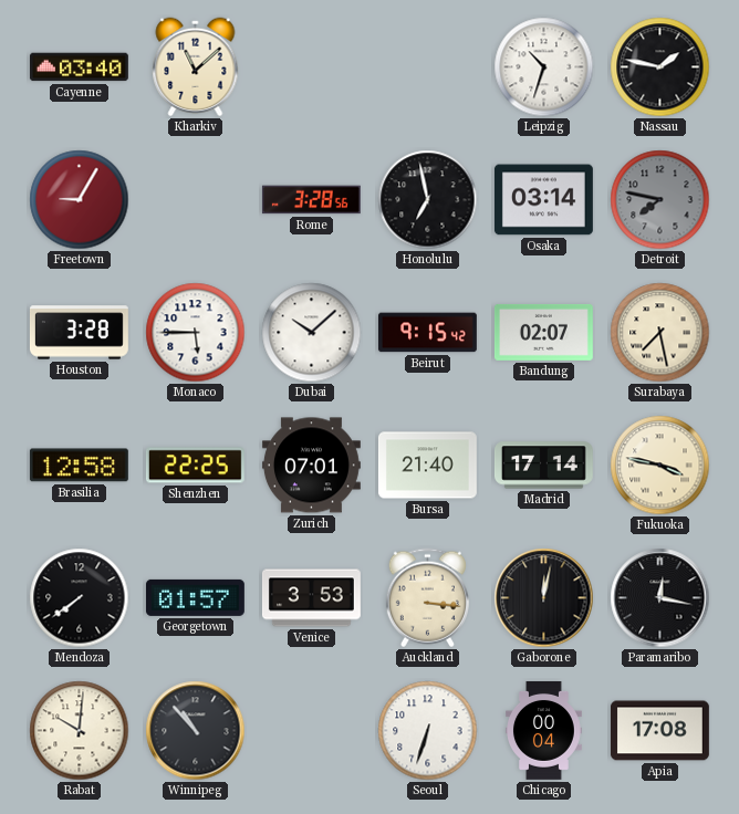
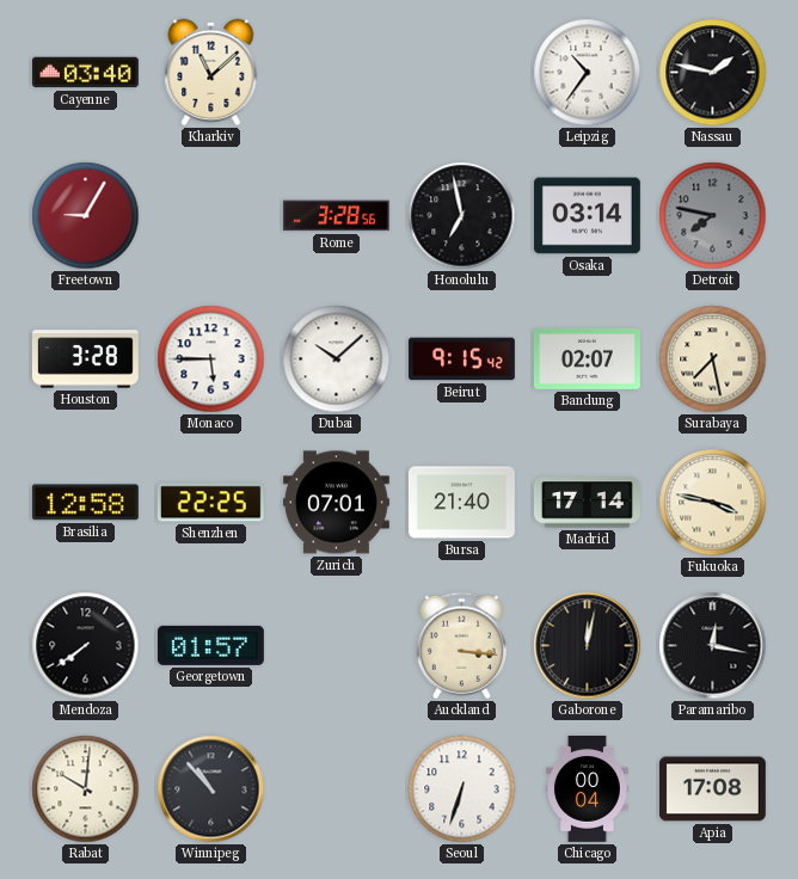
Leipzig: 10:33 -> 10:36 (588, 73)
Venice: 3:53 -> none (311, 598)
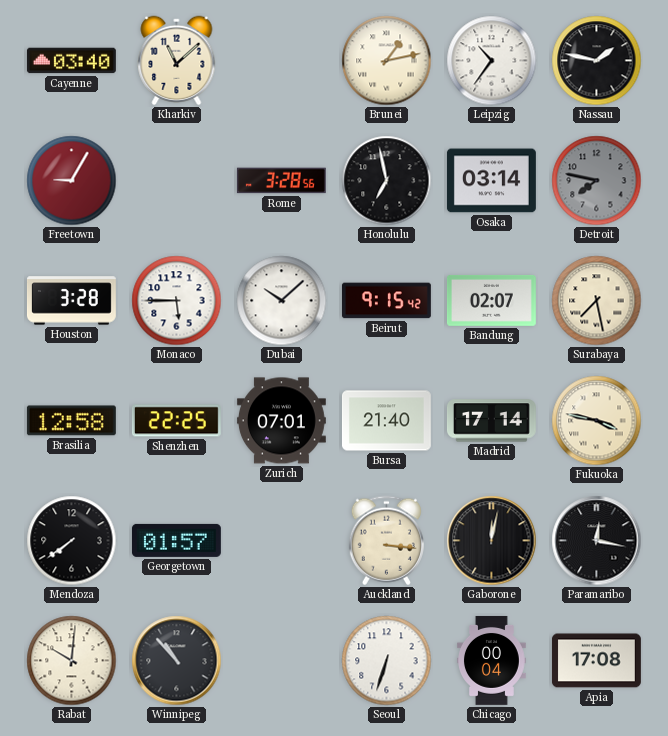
Brunei: none -> 1:13 (387, 61)
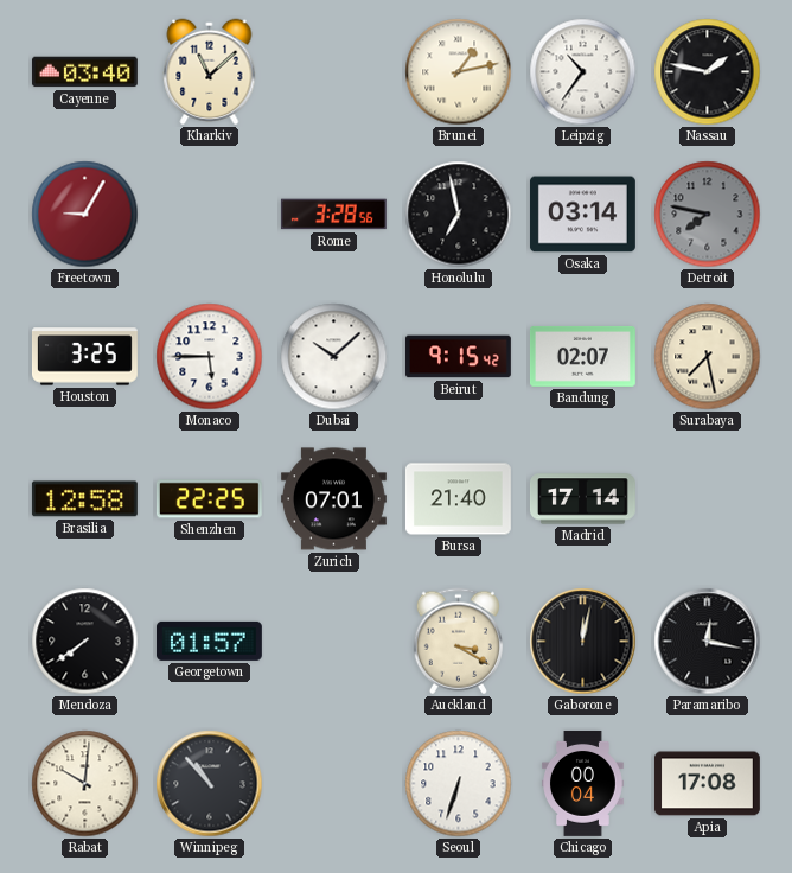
Houston: 3:28 -> 3:25 (84, 357)
Fukuoka: 3:47 -> none (597, 421)
Auckland: 3:16 -> 3:20 (458, 642)
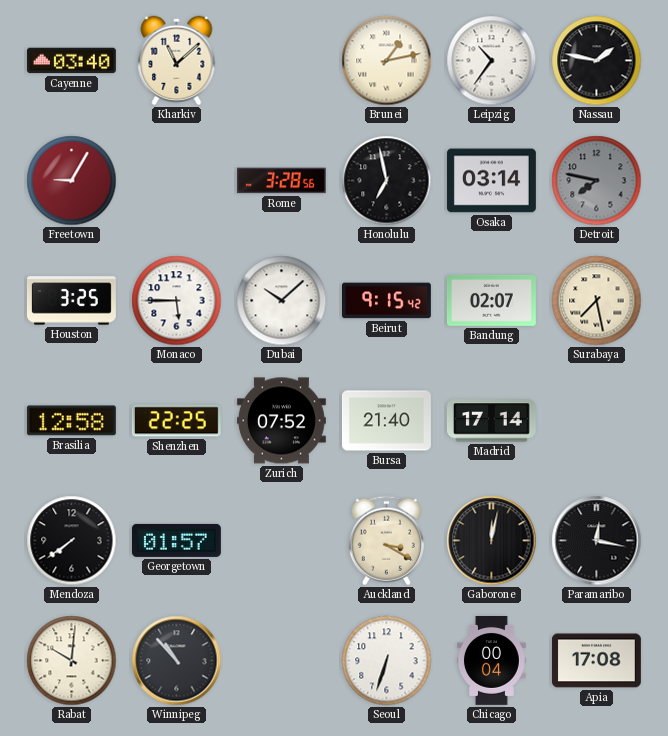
Zurich: 07:01 -> 07:52 (281, 421)
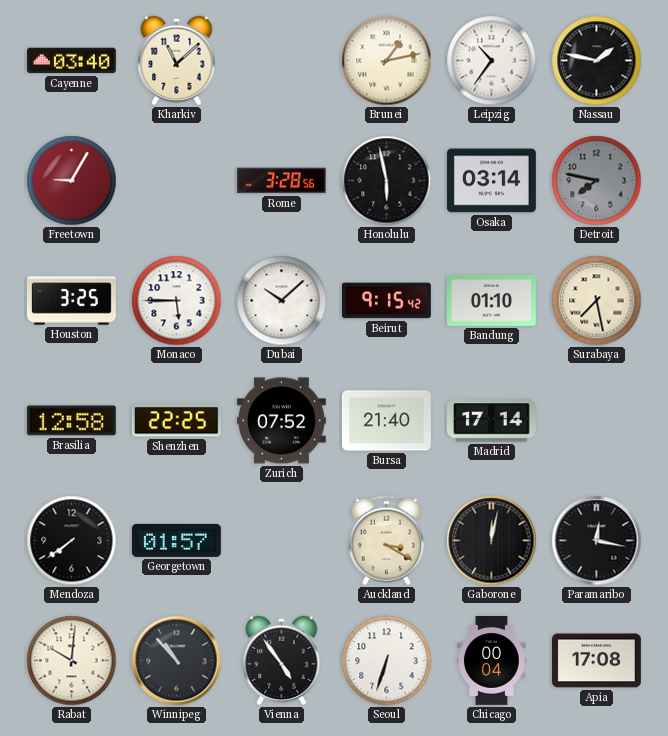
Honolulu: 6:58 -> 5:58 (387, 181)
Bandung: 02:07 -> 01:10 (491, 300)
Vienna: none -> 4:54 (282, 661)
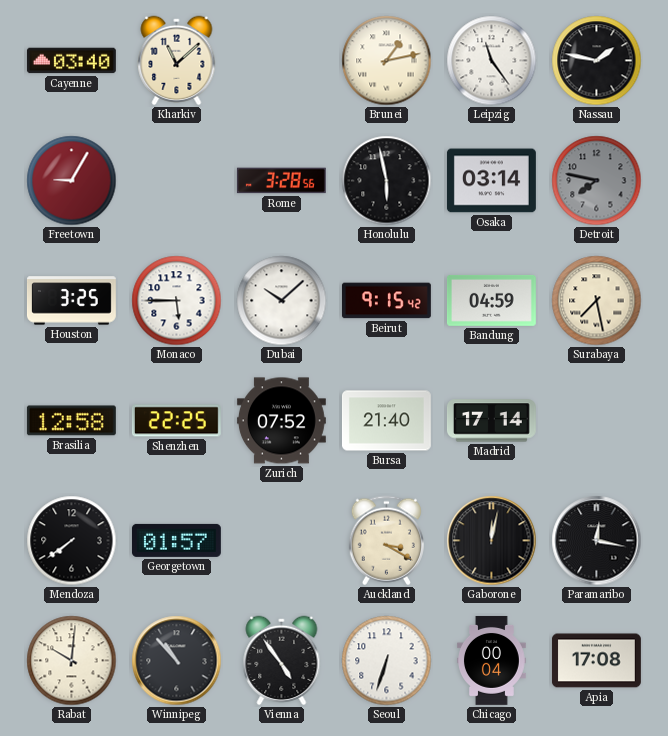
Leipzig: 10:36 -> 11:24 (492, 61)
Bandung: 01:10 -> 04:59 (491, 300)
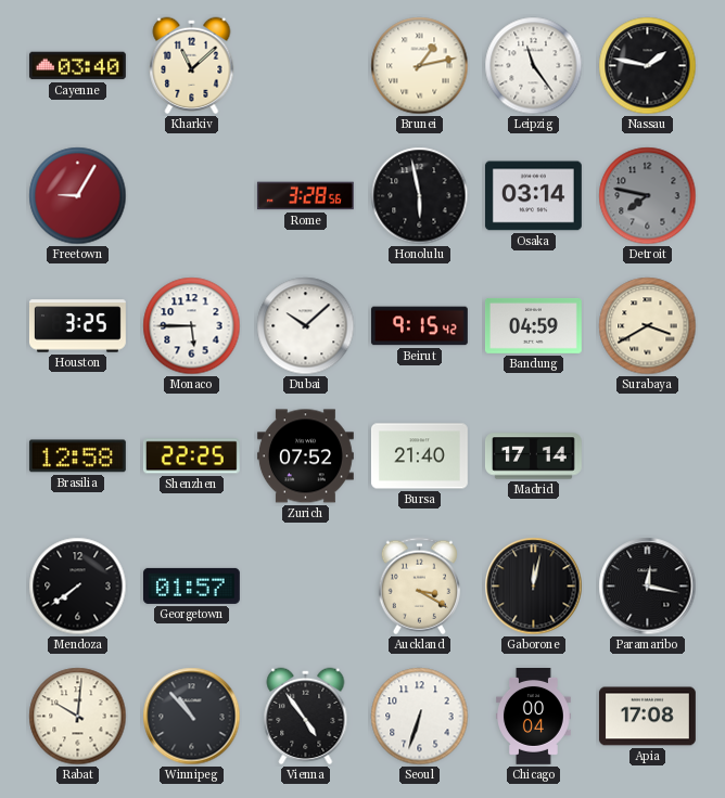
Surabaya: 7:28 -> 3:40 (648, 326)
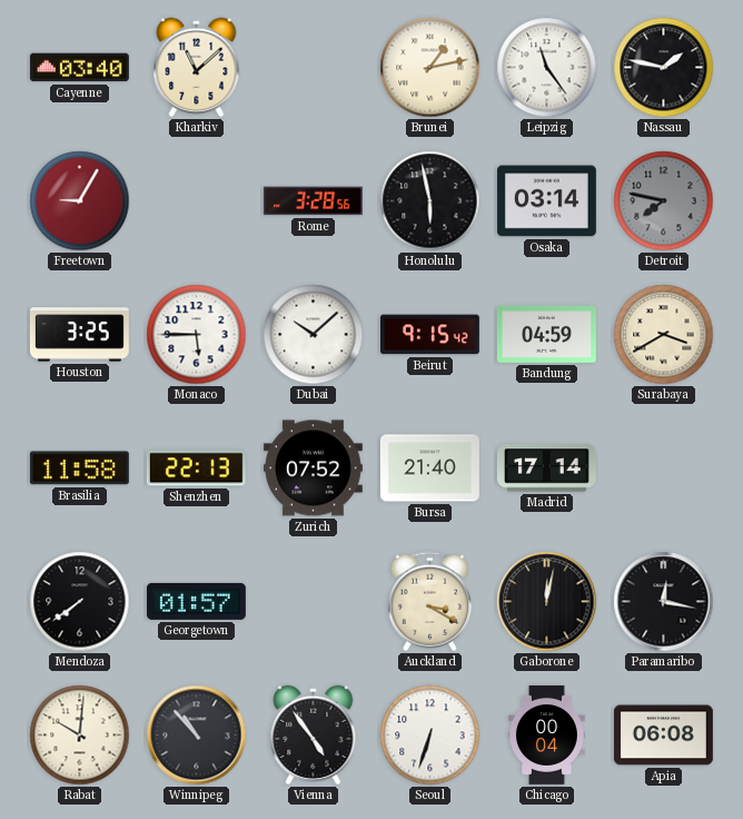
Brasilia: 12:58 -> 11:58 (79, 468)
Shenzhen: 22:25 -> 22:13 (196, 468)
Apia: 17:08 -> 06:08 (663, 736)
